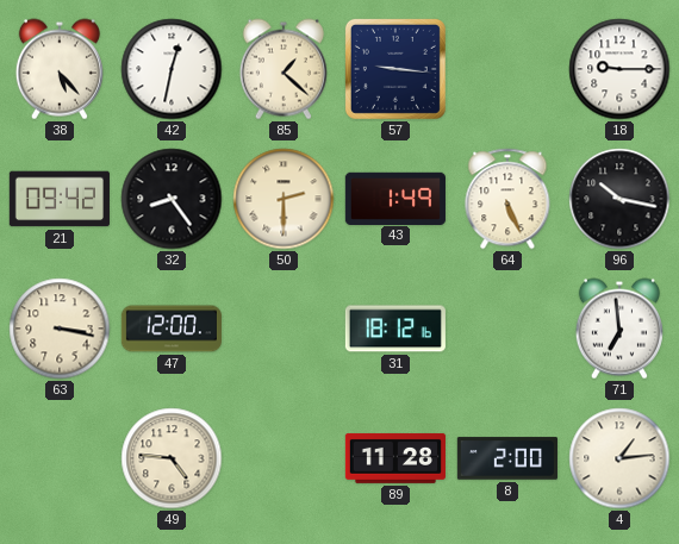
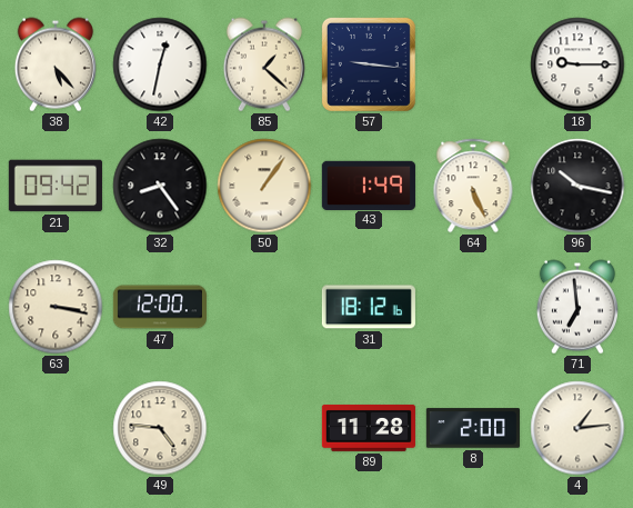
50: 2:30 -> 1:06 (264, 186)
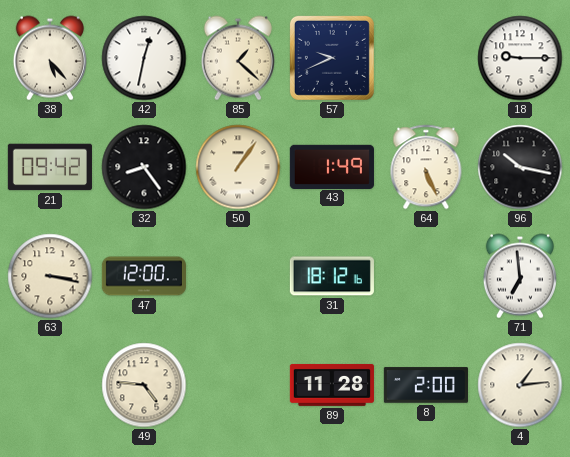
57: 9:16 -> 9:41 (332, 58)
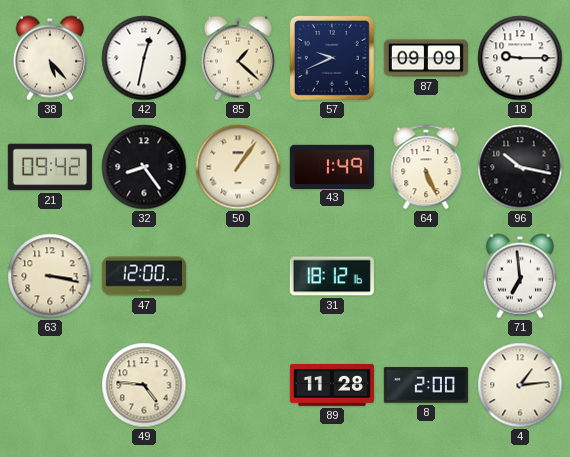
87: none -> 09:09 (426, 58)
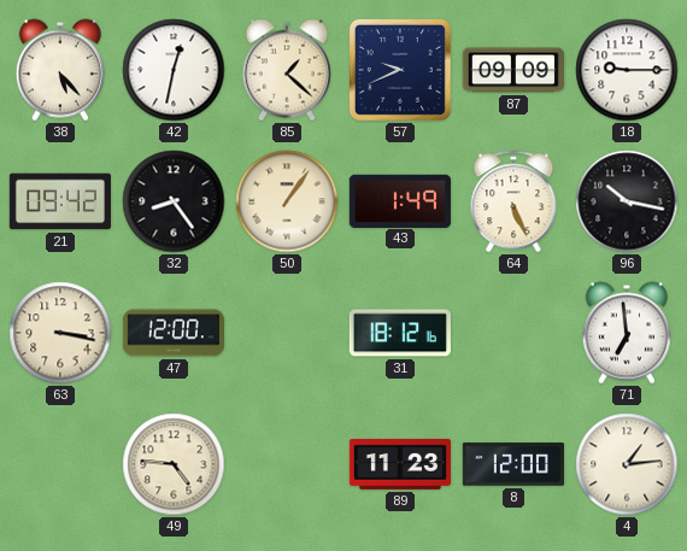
89: 11:28 -> 11:23 (400, 464)
8: 2:00 -> 12:00 (513, 464)
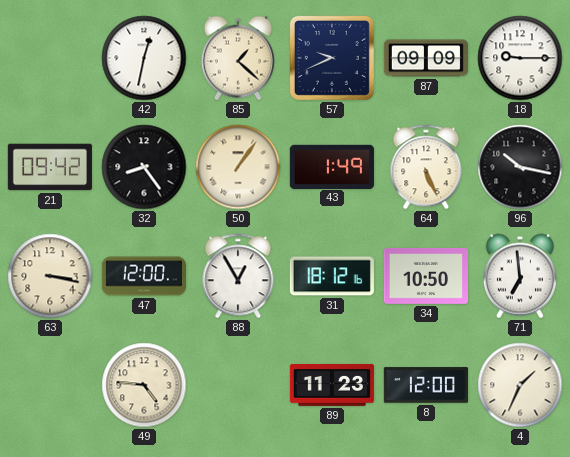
38: 5:23 -> none (60, 70)
88: none -> 12:55 (238, 276)
34: none -> 10:50 (426, 276)
4: 1:14 -> 1:34 (520, 385)
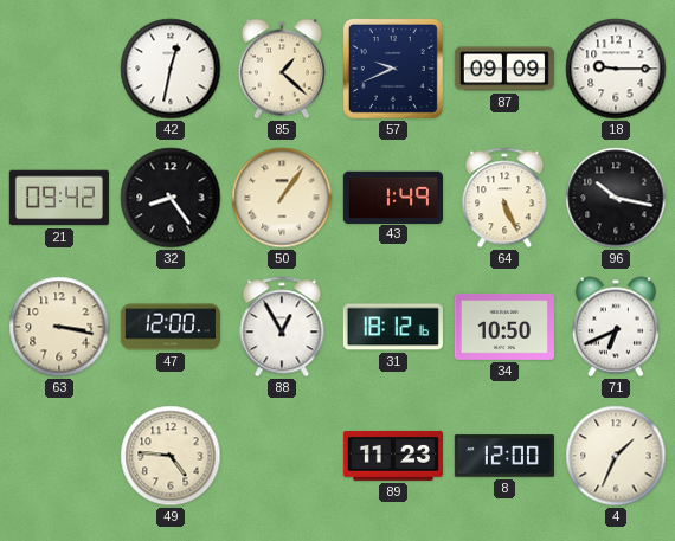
71: 6:59 -> 6:41 (616, 327)
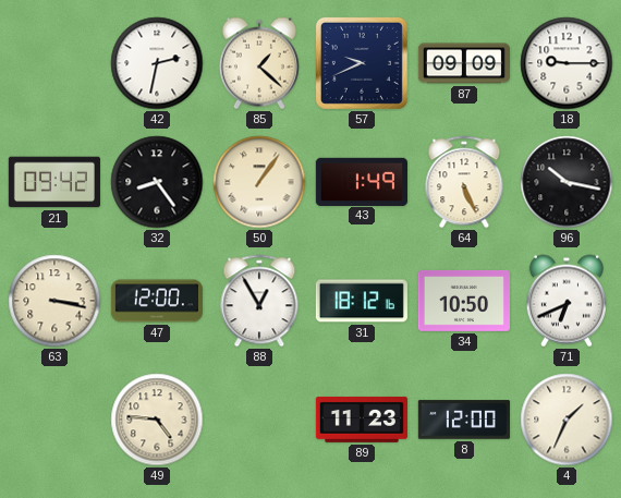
42: 12:32 -> 2:32 (157, 63)
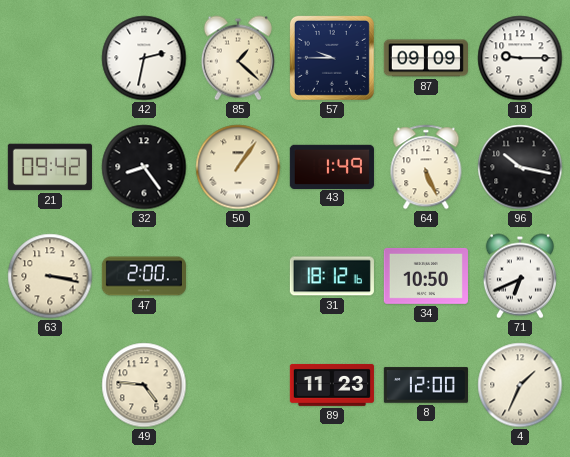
57: 9:41 -> 9:45 (332, 58)
47: 12:00 -> 2:00 (144, 276)
88: 12:55 -> none (259, 301)
